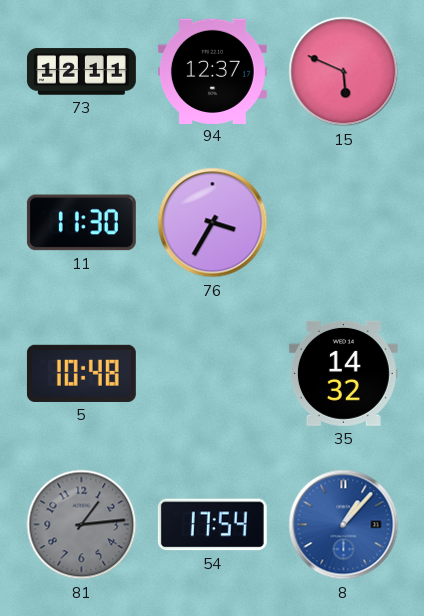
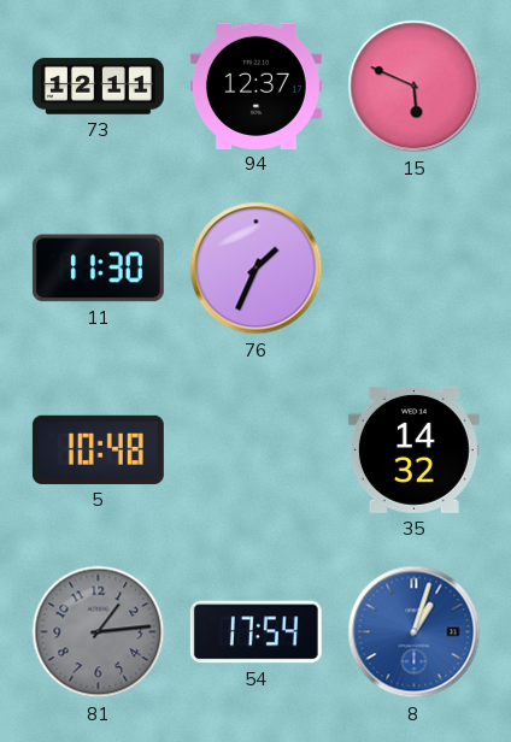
76: 3:35 -> 1:34 (257, 269)
8: 1:07 -> 1:03 (415, 632)
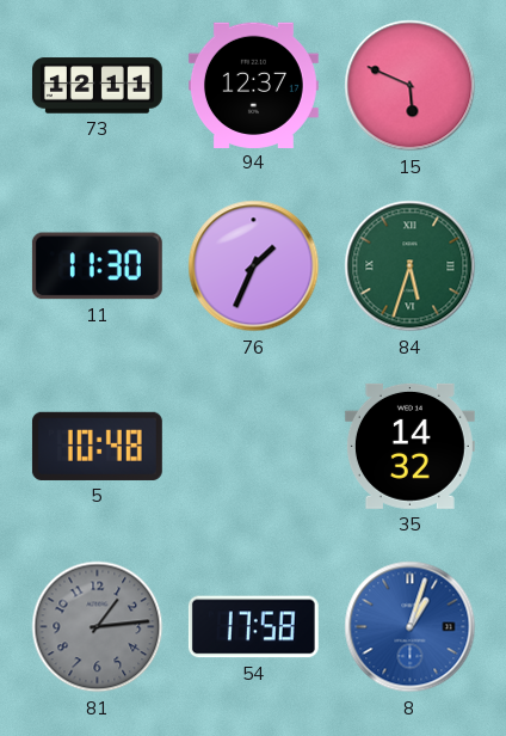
84: none -> 5:33 (411, 266)
54: 17:54 -> 17:58 (253, 627)
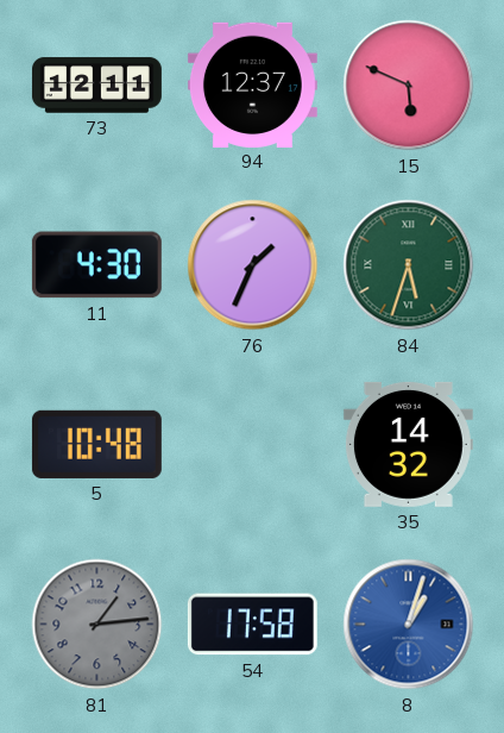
11: 11:30 -> 4:30 (96, 265)
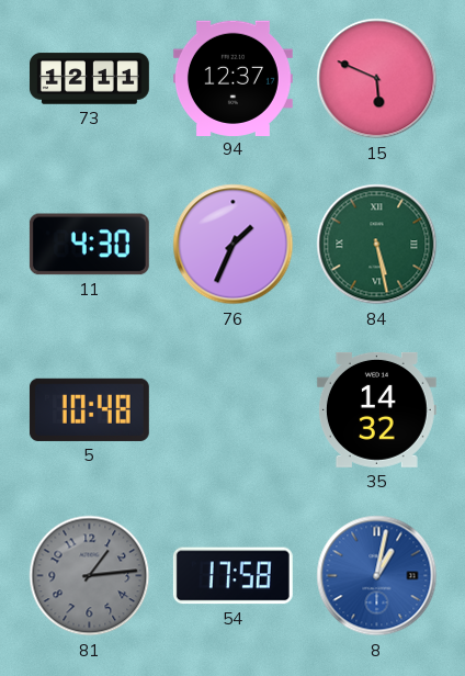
84: 5:33 -> 5:28 (377, 245)
8: 1:03 -> 1:02 (377, 576)
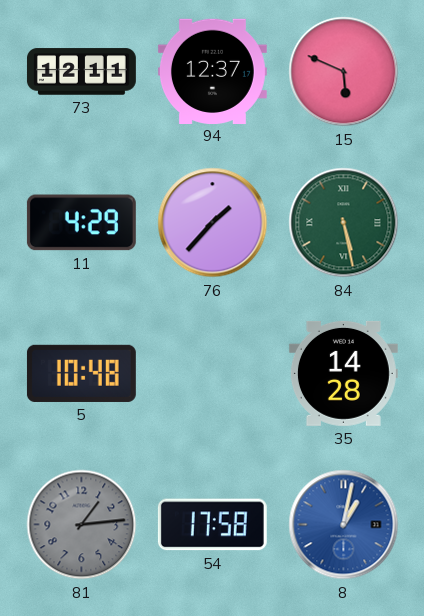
11: 4:30 -> 4:29 (81, 223)
76: 1:34 -> 1:37 (213, 223)
35: 14:32 -> 14:28 (343, 373)
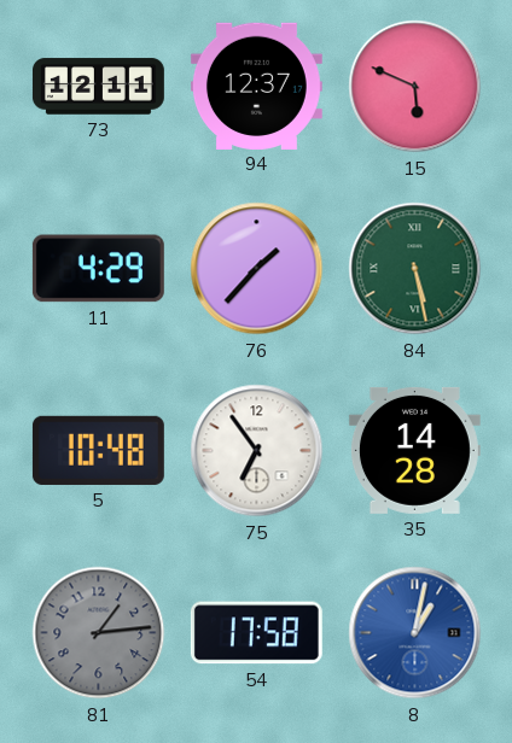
75: none -> 6:54 (257, 451)
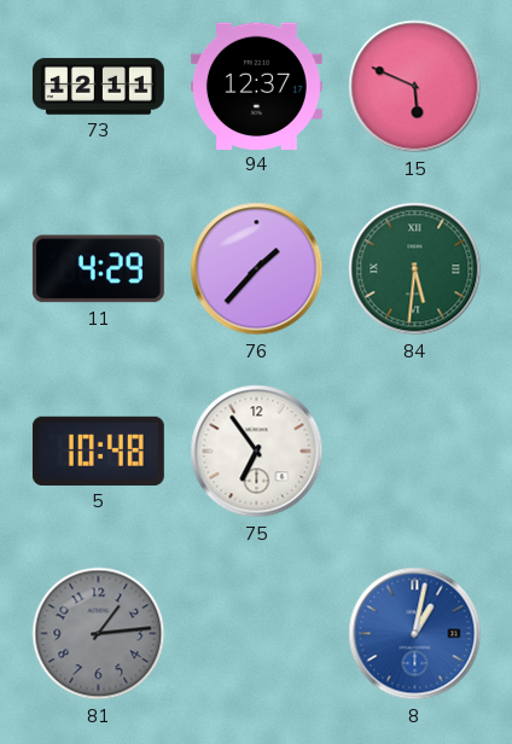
84: 5:28 -> 5:31 (415, 269)
35: 14:28 -> none (414, 450)
54: 17:58 -> none (256, 633)
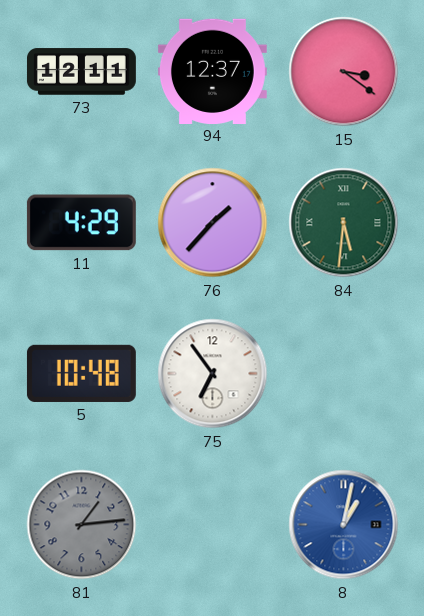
15: 5:49 -> 3:21 (344, 72)
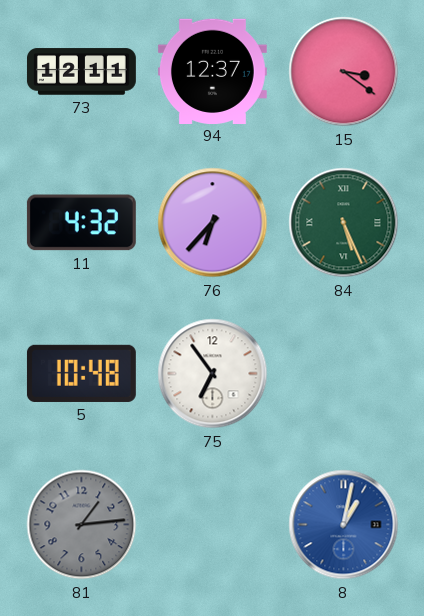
11: 4:29 -> 4:32 (81, 223)
76: 1:37 -> 6:37 (213, 223)
84: 5:31 -> 5:26 (344, 223)
